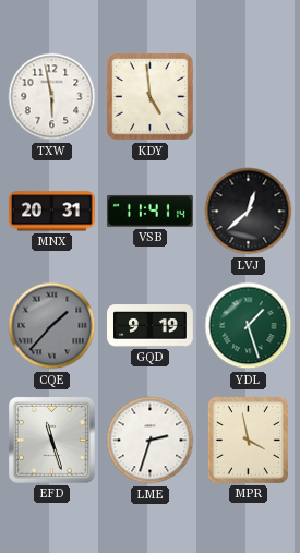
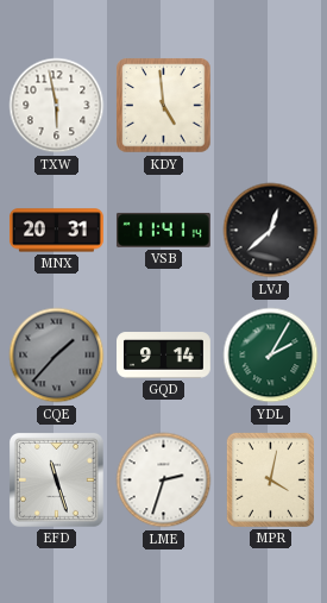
GQD: 9:19 -> 9:14 (164, 356)
YDL: 1:27 -> 2:05 (271, 356)
MPR: 3:58 -> 4:02 (270, 479)
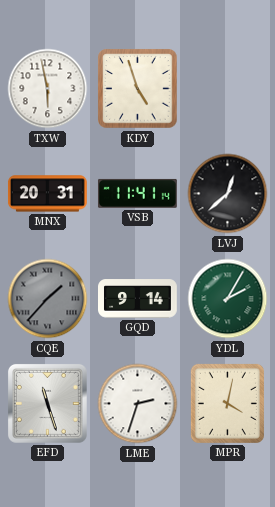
KDY: 4:59 -> 4:57 (138, 89)
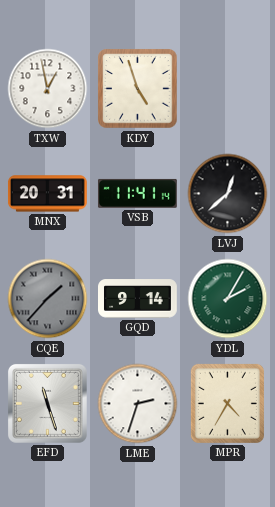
TXW: 5:58 -> 12:58 (48, 89)
MPR: 4:02 -> 4:35 (227, 403)
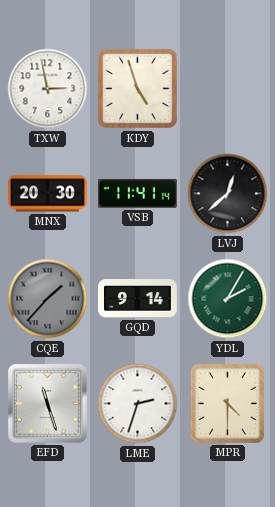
TXW: 12:58 -> 2:58 (48, 89)
MNX: 20:31 -> 20:30 (47, 194)
MPR: 4:35 -> 4:30 (227, 403)
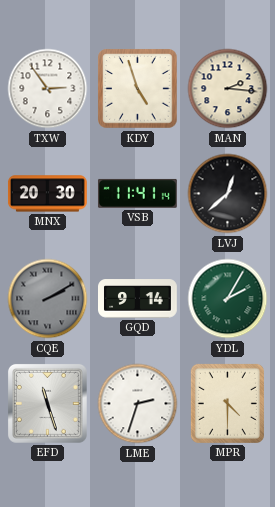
TXW: 2:58 -> 2:54 (48, 89)
MAN: none -> 2:16 (228, 89)
CQE: 1:37 -> 2:10 (48, 299)
